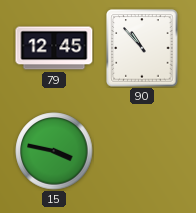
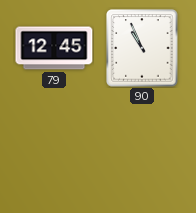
90: 10:53 -> 10:56 (142, 48)
15: 3:47 -> none (54, 151)
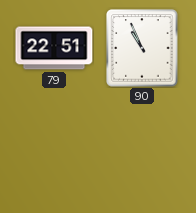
79: 12:45 -> 22:51 (54, 48)
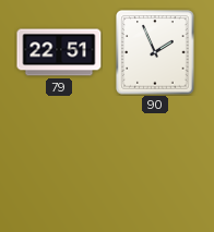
90: 10:56 -> 1:56 (155, 52)
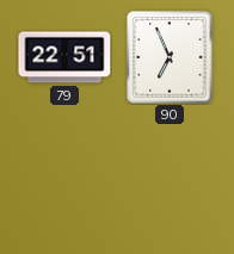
90: 1:56 -> 6:56 (170, 57)
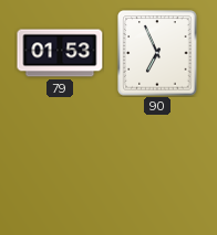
79: 22:51 -> 01:53 (60, 53)
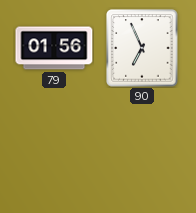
79: 01:53 -> 01:56 (54, 48)
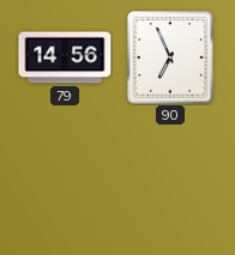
79: 01:56 -> 14:56 (65, 57)
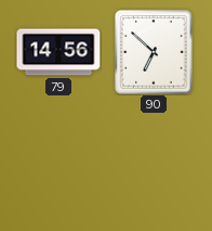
90: 6:56 -> 6:52 (154, 52)
